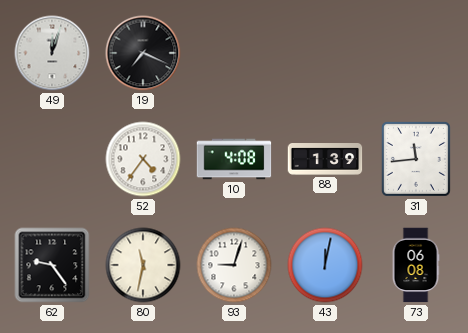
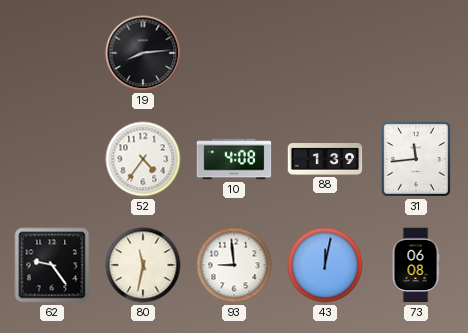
49: 12:03 -> none (52, 53)
19: 7:19 -> 8:14 (143, 53)
93: 9:03 -> 8:59 (234, 265)
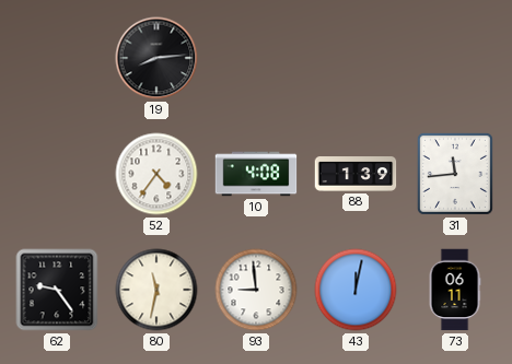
73: 06:08 -> 06:11 (455, 290)
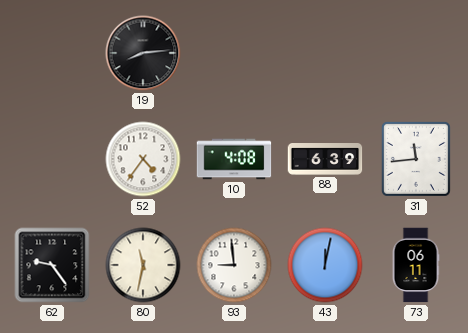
88: 1:39 -> 6:39 (325, 159)
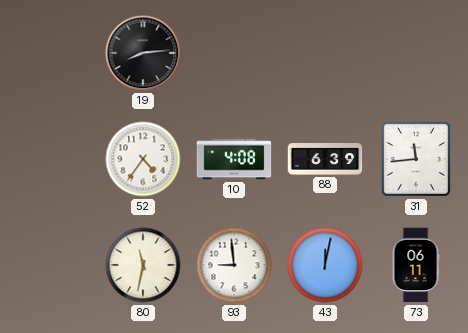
62: 9:24 -> none (52, 265)
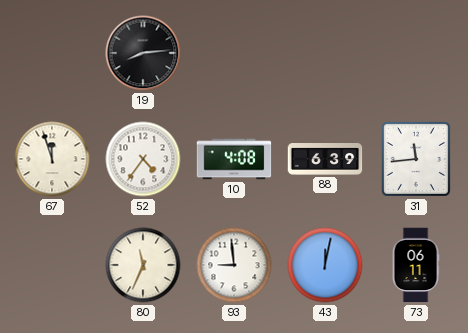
67: none -> 11:57 (52, 159)
80: 11:32 -> 11:34 (143, 265)
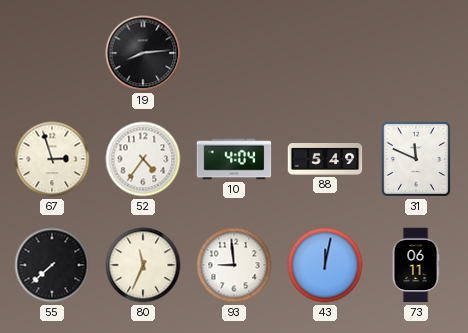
67: 11:57 -> 2:57 (52, 159)
10: 4:08 -> 4:04 (234, 159)
88: 6:39 -> 5:49 (325, 159)
31: 11:44 -> 11:49 (416, 159)
55: none -> 7:38 (52, 265)
